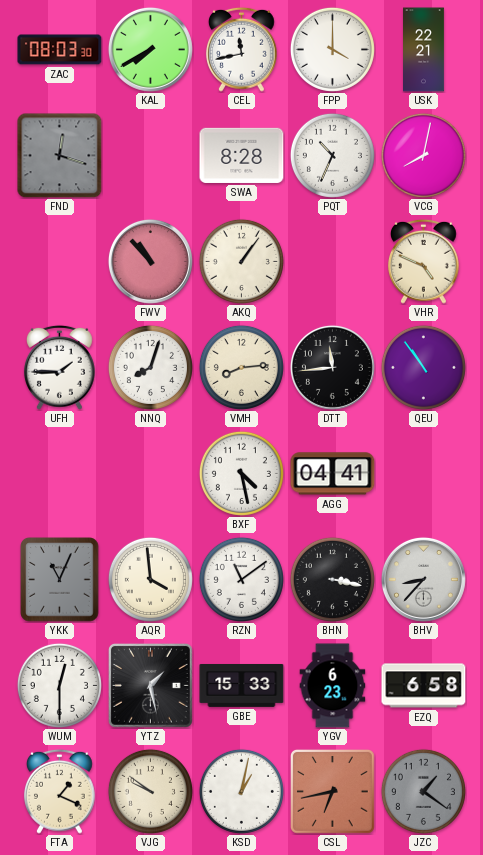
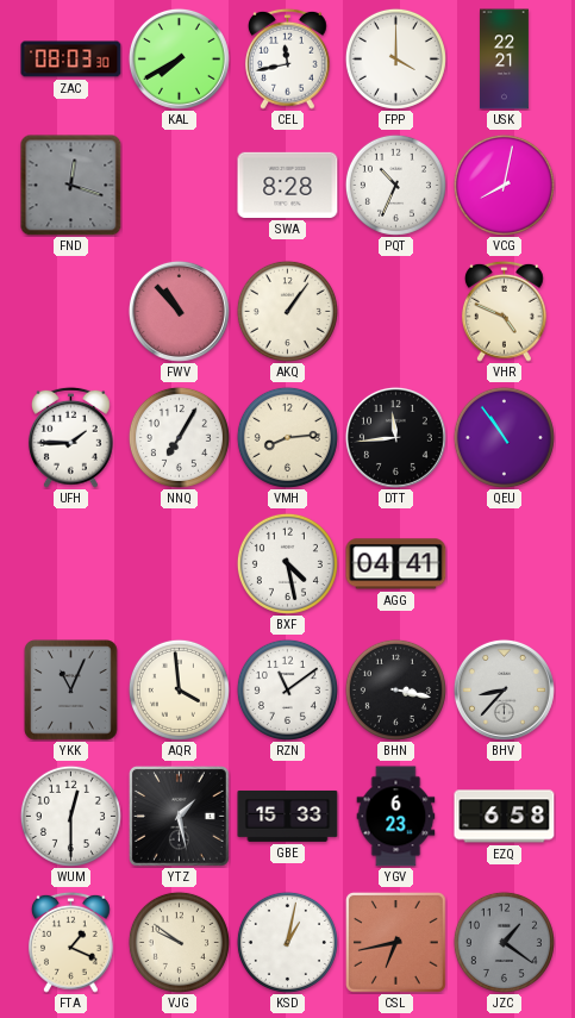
NNQ: 8:03 -> 7:05 (179, 437)
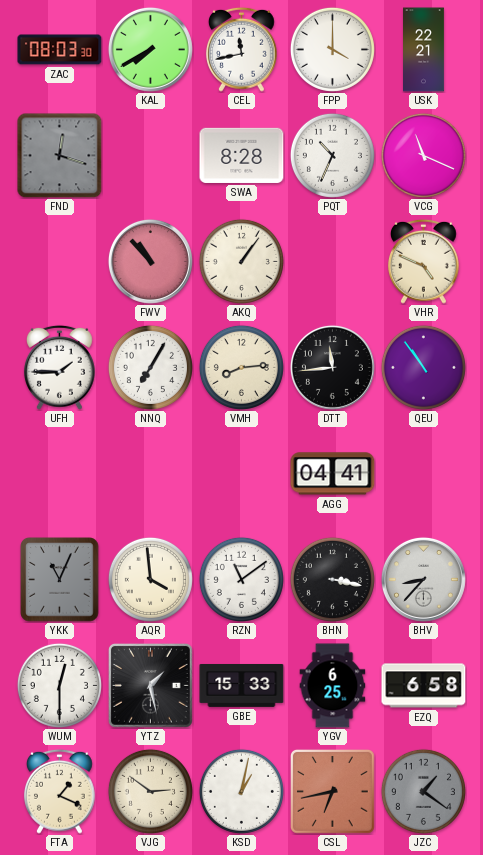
VCG: 8:02 -> 11:19 (423, 155)
BXF: 4:28 -> none (287, 563)
YGV: 6:23 -> 6:25 (333, 686)
VJG: 9:51 -> 2:51 (150, 791)
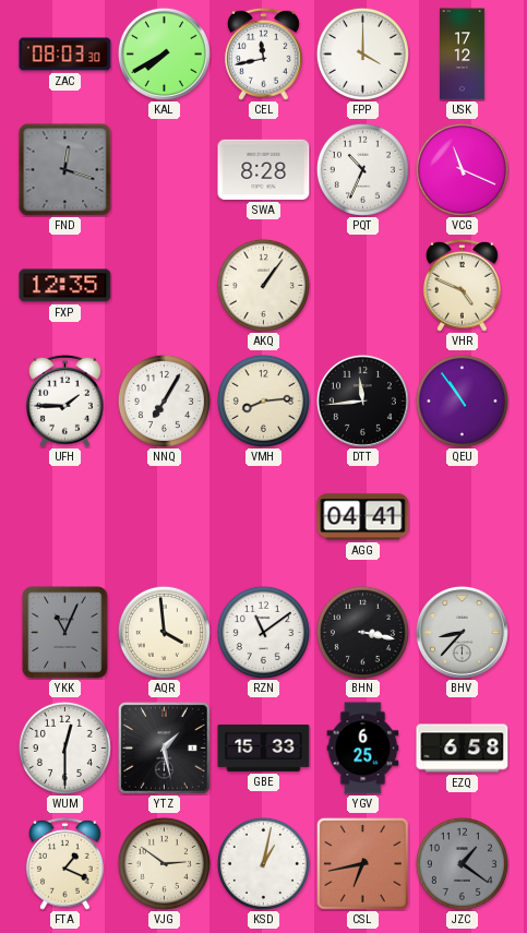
USK: 22:21 -> 17:12 (463, 55)
FXP: none -> 12:35 (65, 286)
FWV: 10:53 -> none (150, 261)
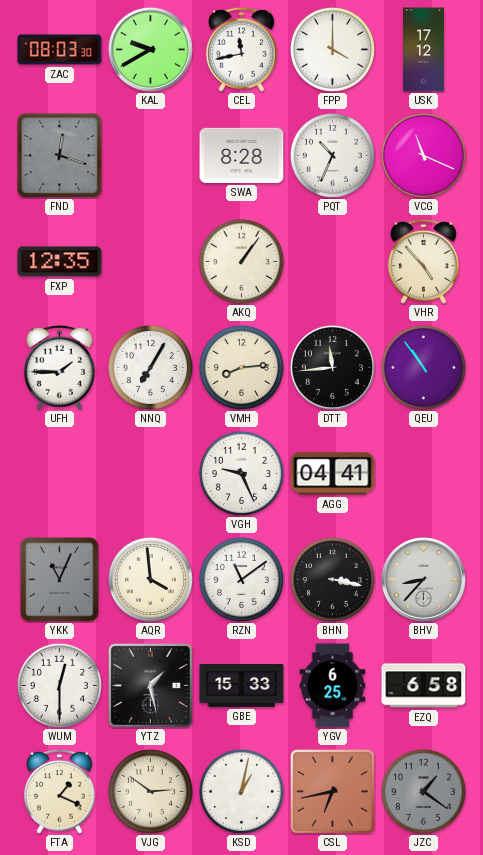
KAL: 7:40 -> 9:40 (150, 49)
VHR: 4:49 -> 4:53 (423, 261)
VGH: none -> 9:26 (241, 473)
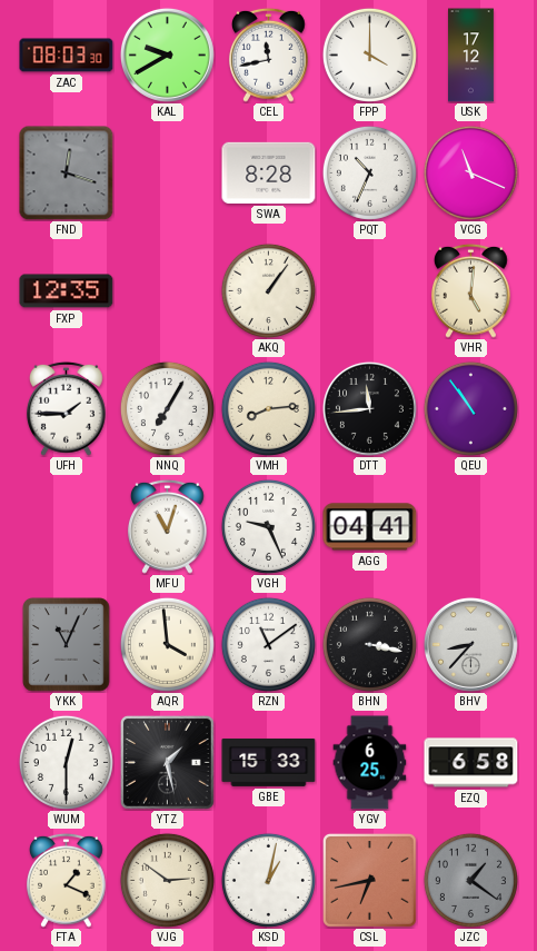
VHR: 4:53 -> 5:01 (470, 290)
MFU: none -> 11:03 (167, 526)
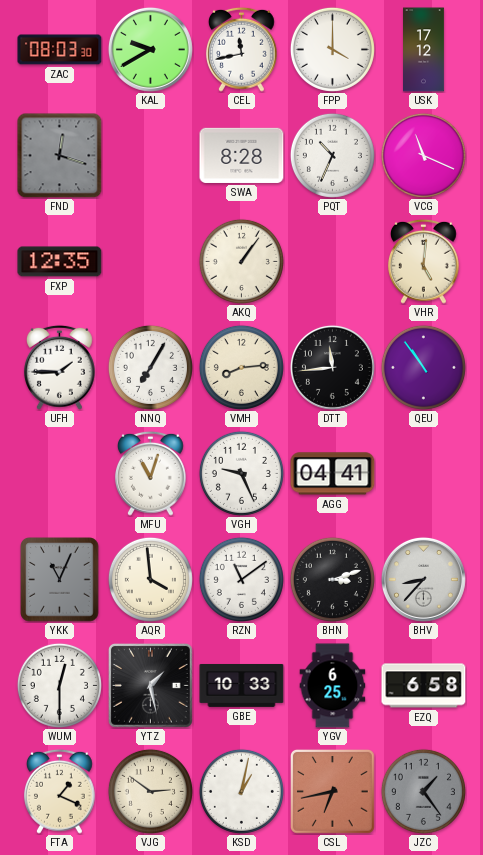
BHN: 3:17 -> 3:12 (332, 579)
GBE: 15:33 -> 10:33 (242, 685)
JZC: 1:21 -> 1:24 (423, 791)
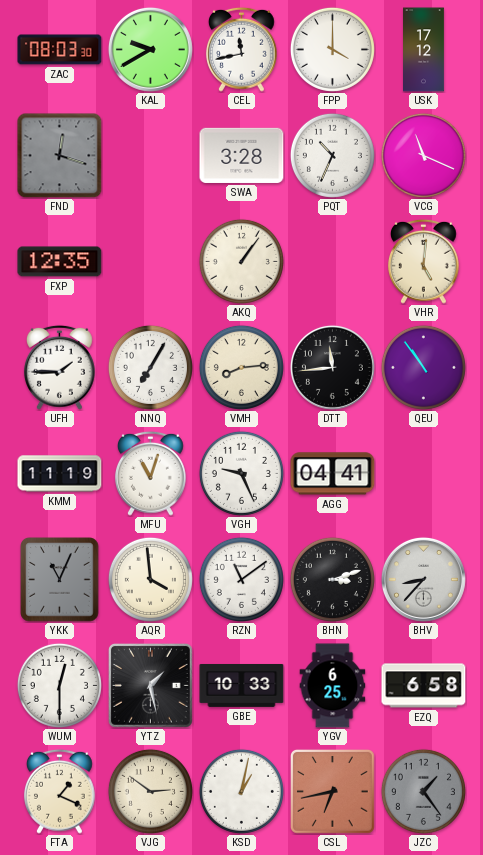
SWA: 8:28 -> 3:28 (242, 155)
KMM: none -> 11:19 (60, 474)
